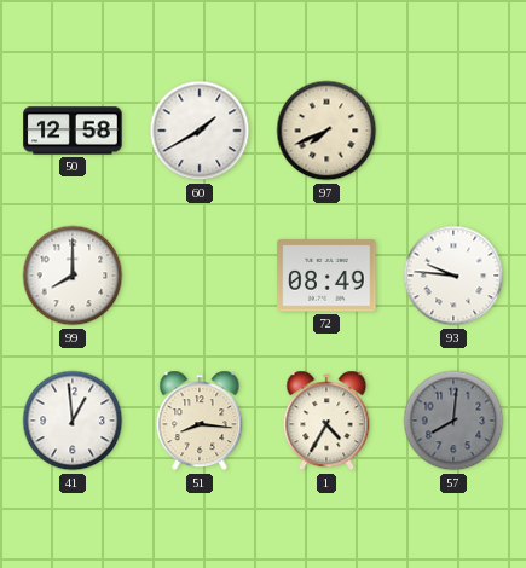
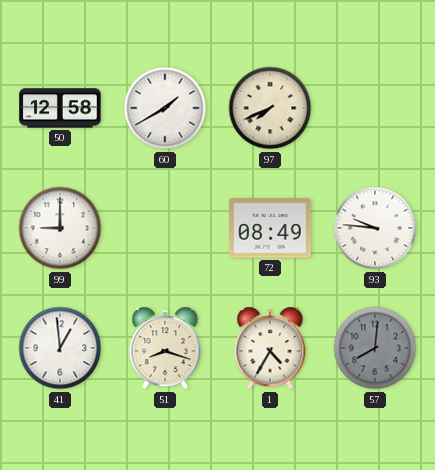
99: 8:00 -> 9:00 (60, 228)
51: 8:16 -> 8:18 (165, 348)
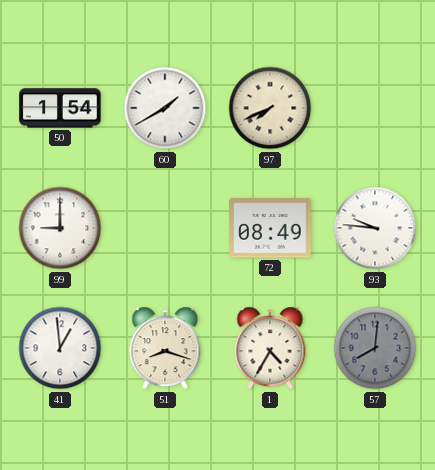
50: 12:58 -> 1:54 (60, 108)
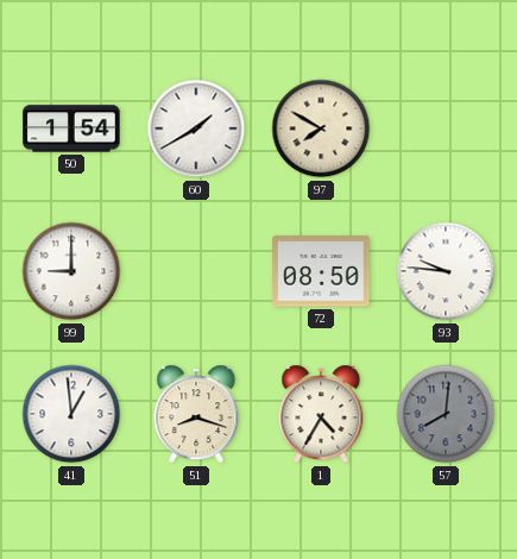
97: 7:41 -> 7:50 (321, 128)
72: 08:49 -> 08:50 (321, 271)
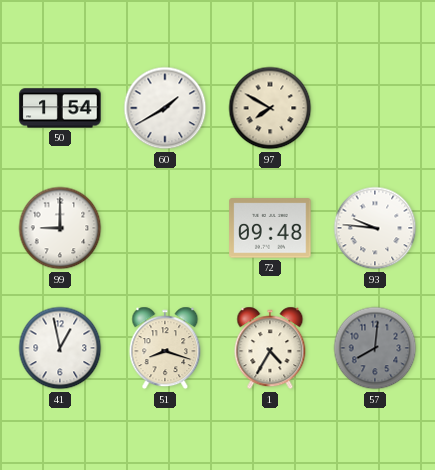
72: 08:50 -> 09:48 (270, 228)
41: 12:59 -> 12:58 (60, 348)
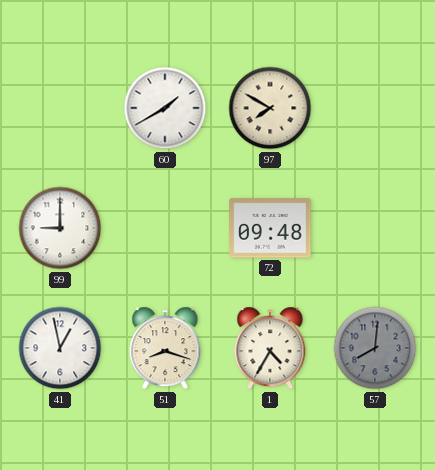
50: 1:54 -> none (60, 108)
93: 9:46 -> none (375, 228)
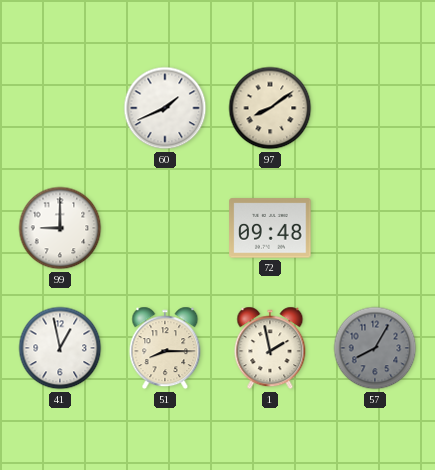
60: 1:40 -> 1:41 (165, 108)
97: 7:50 -> 8:09 (270, 108)
51: 8:18 -> 8:15 (165, 348)
1: 4:35 -> 1:58 (270, 348)
57: 8:01 -> 8:05 (375, 348)
